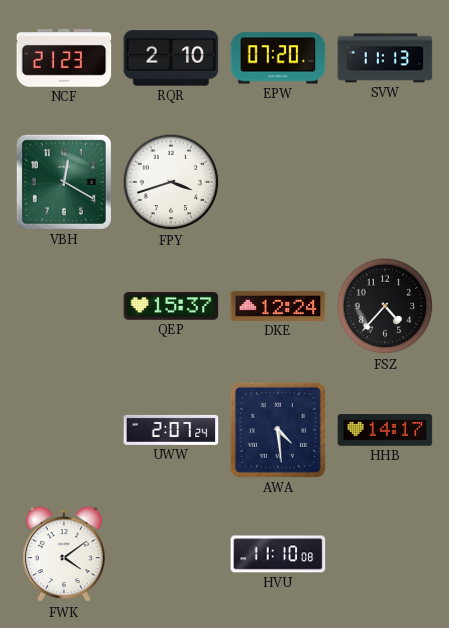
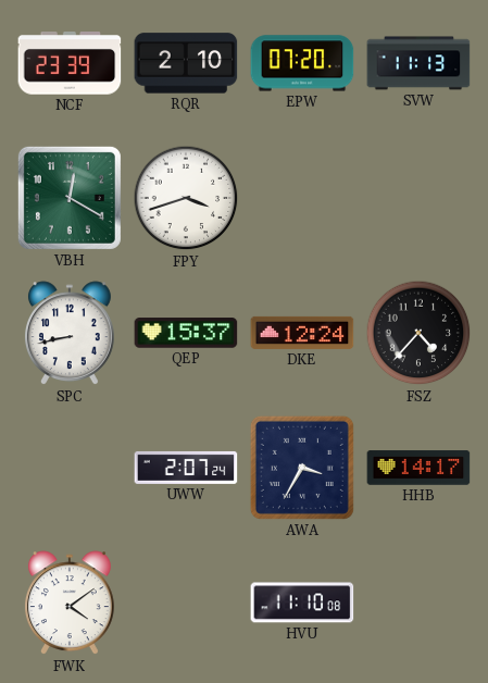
NCF: 21:23 -> 23:39 (70, 63)
SPC: none -> 8:43 (70, 334)
AWA: 4:29 -> 3:35 (302, 468)
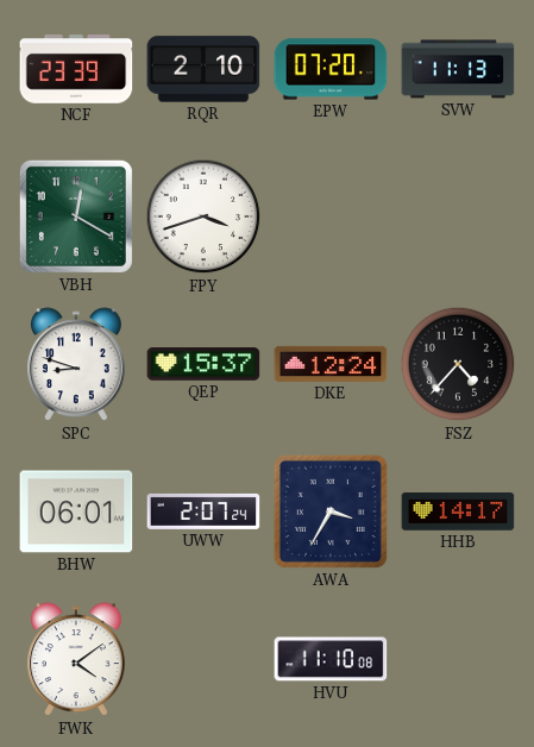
SPC: 8:43 -> 8:48 (76, 365)
BHW: none -> 06:01 (76, 511)
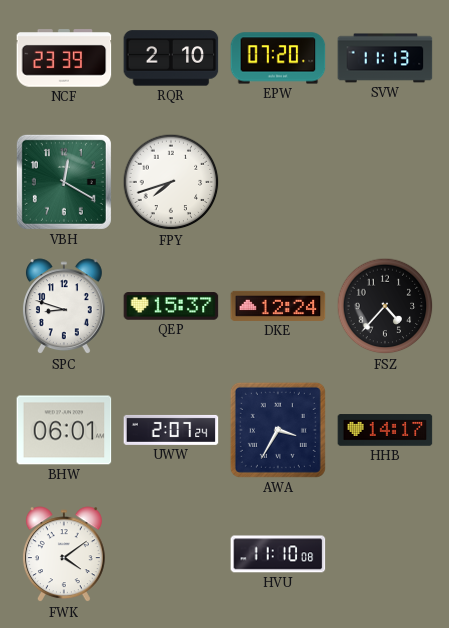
FPY: 3:42 -> 7:42 (171, 182)
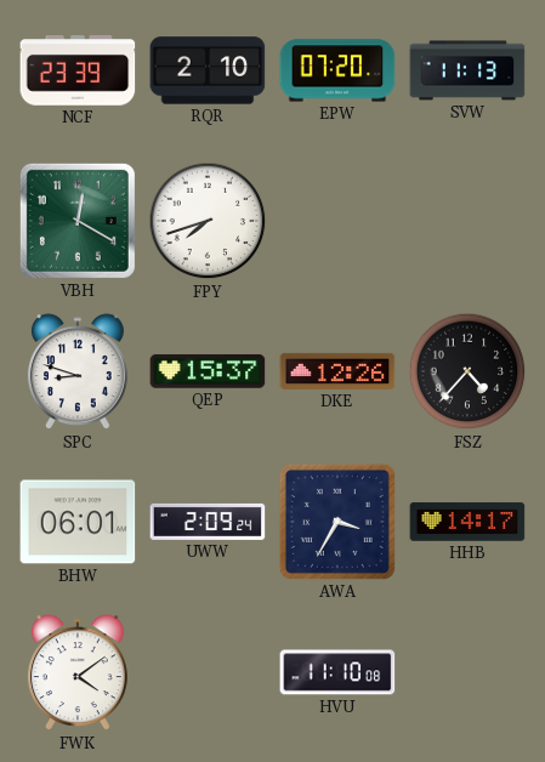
DKE: 12:24 -> 12:26 (337, 371)
UWW: 2:07 -> 2:09 (208, 522)
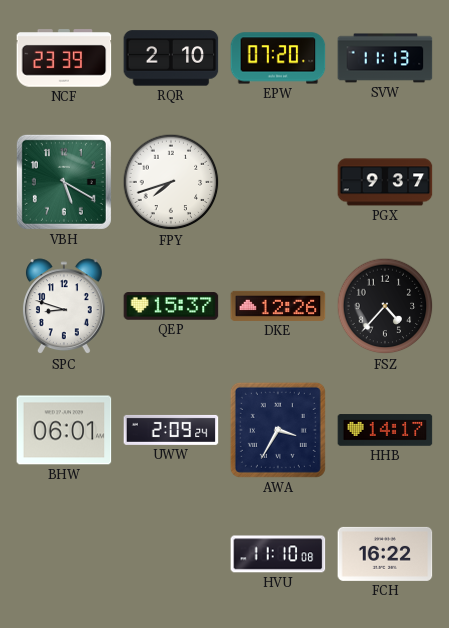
VBH: 12:20 -> 5:20 (64, 182)
PGX: none -> 9:37 (385, 182)
FWK: 4:09 -> none (78, 673)
FCH: none -> 16:22 (385, 554)
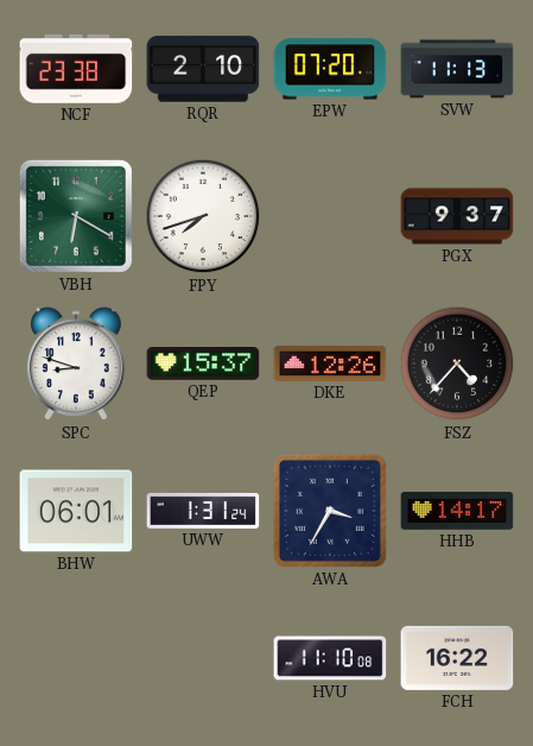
NCF: 23:39 -> 23:38 (76, 69)
VBH: 5:20 -> 6:20 (76, 216)
UWW: 2:09 -> 1:31 (203, 511)
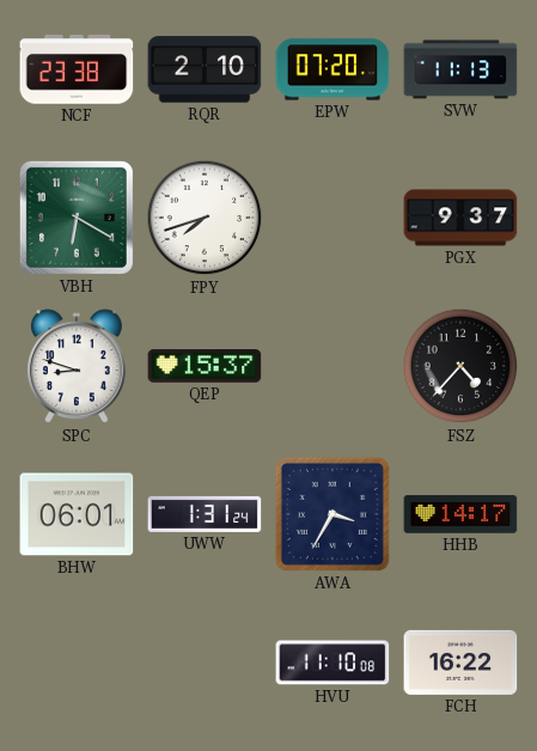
DKE: 12:26 -> none (330, 363)
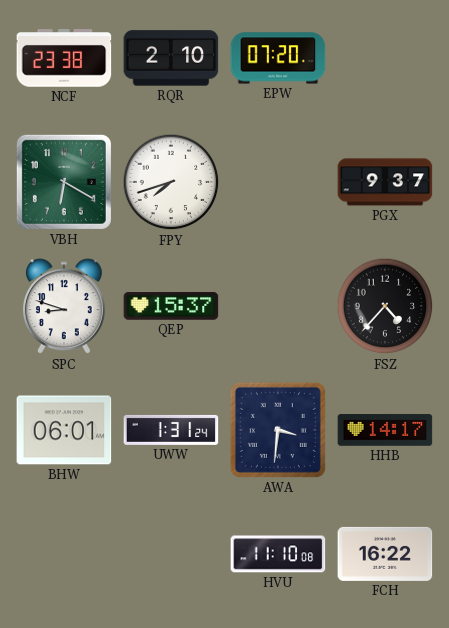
SVW: 11:13 -> none (460, 69)
AWA: 3:35 -> 3:31 (278, 430)
